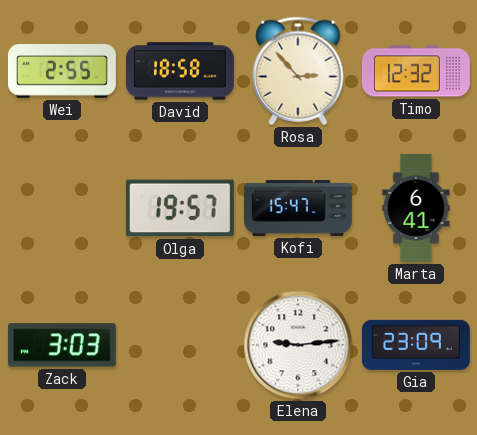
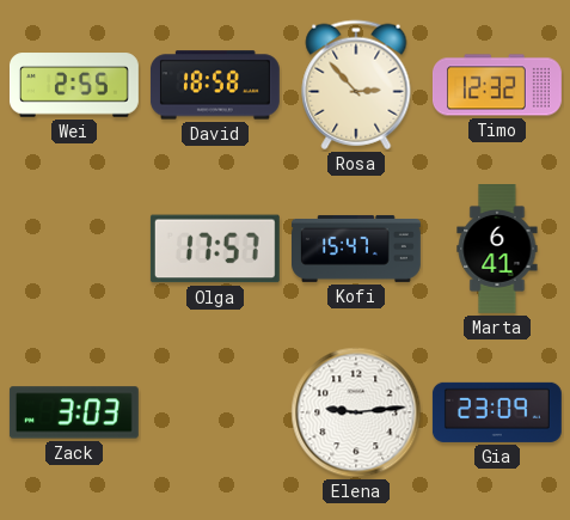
Olga: 19:57 -> 17:57 (215, 249)
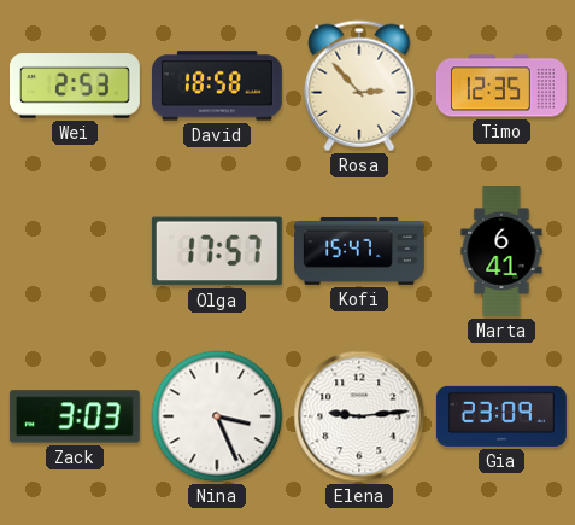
Wei: 2:55 -> 2:53 (75, 86)
Timo: 12:32 -> 12:35 (501, 86)
Nina: none -> 3:26 (217, 416)
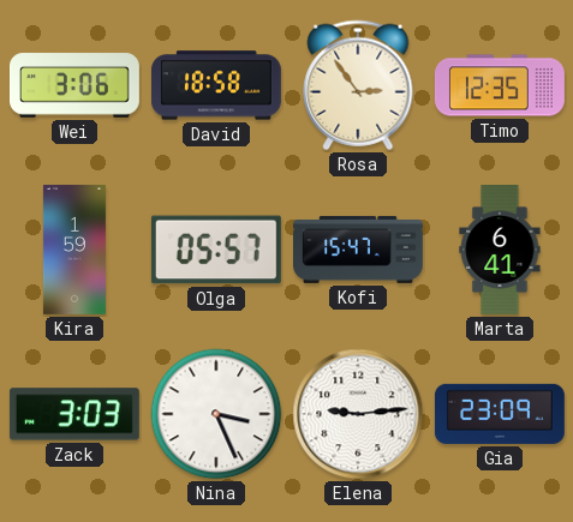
Wei: 2:53 -> 3:06 (74, 85)
Rosa: 2:53 -> 2:54 (358, 85)
Kira: none -> 1:59 (74, 250)
Olga: 17:57 -> 05:57 (216, 250)
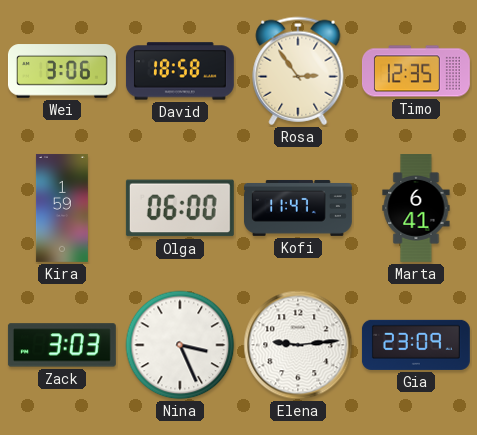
Olga: 05:57 -> 06:00 (180, 208)
Kofi: 15:47 -> 11:47 (299, 208)
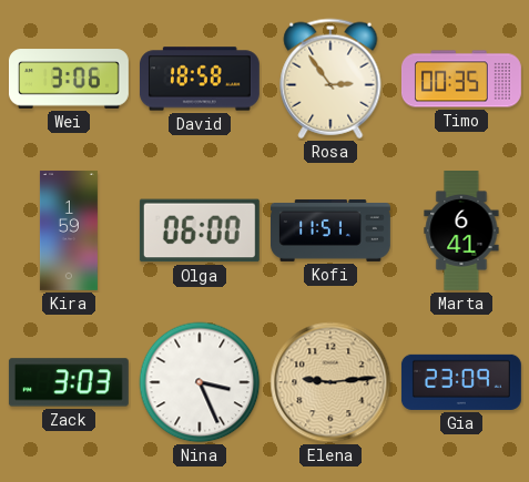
Timo: 12:35 -> 00:35 (461, 79)
Kofi: 11:47 -> 11:51 (332, 230)
Elena dial: white -> champagne (330, 382)
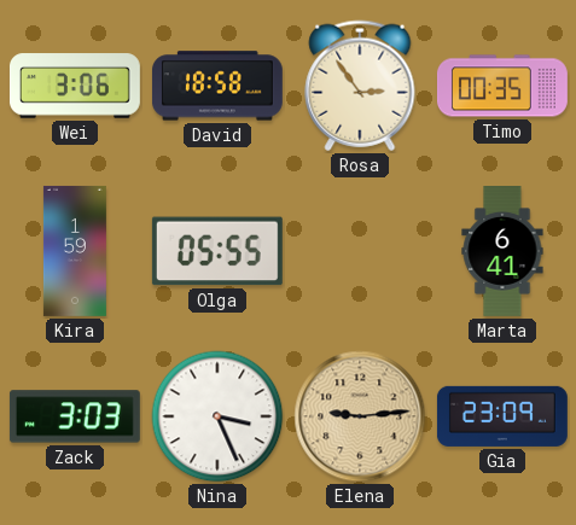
Olga: 06:00 -> 05:55 (217, 251)
Kofi: 11:51 -> none (332, 230)
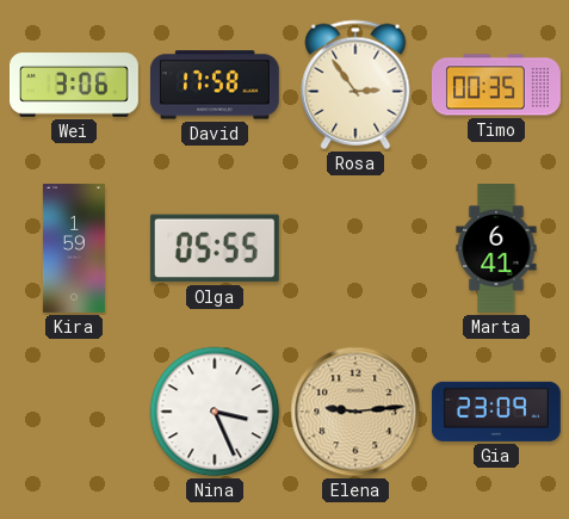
David: 18:58 -> 17:58 (215, 85)
Zack: 3:03 -> none (75, 416)
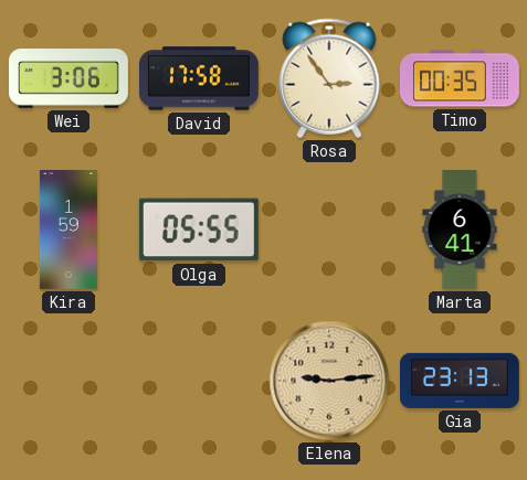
Nina: 3:26 -> none (215, 412)
Gia: 23:09 -> 23:13 (460, 381)
